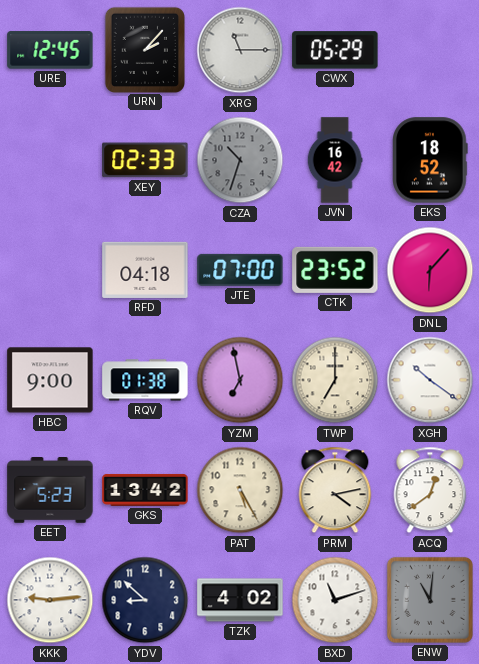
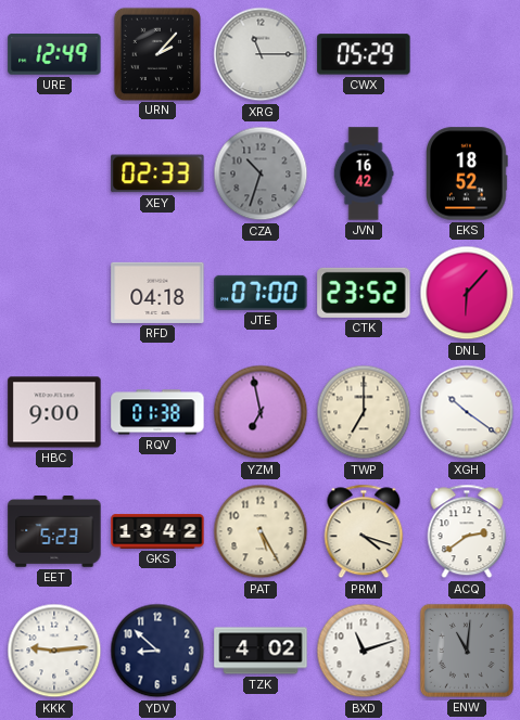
URE: 12:45 -> 12:49 (54, 54)
PRM: 4:13 -> 4:18 (364, 531)
ACQ: 12:39 -> 2:39 (467, 531)
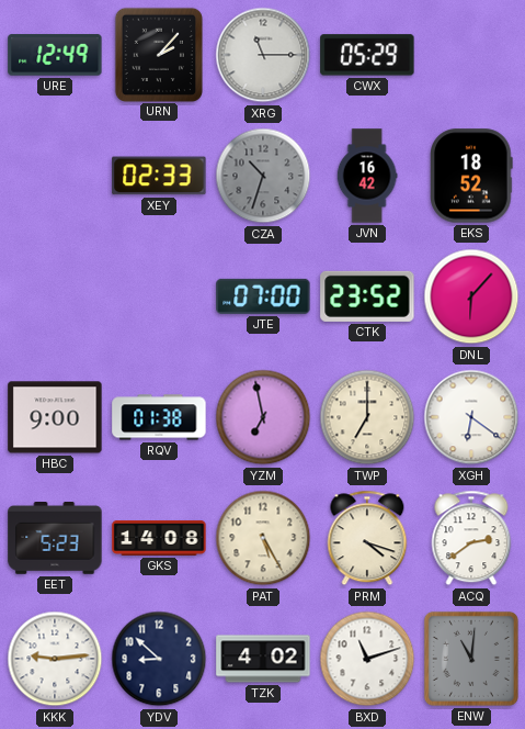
RFD: 04:18 -> none (157, 293)
XGH: 10:21 -> 6:21 (471, 417)
GKS: 13:42 -> 14:08 (159, 538)
